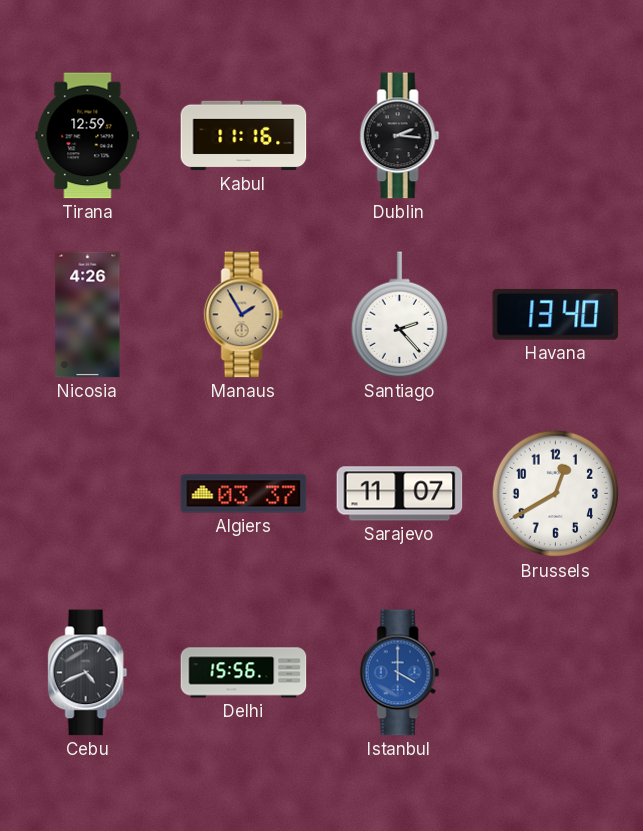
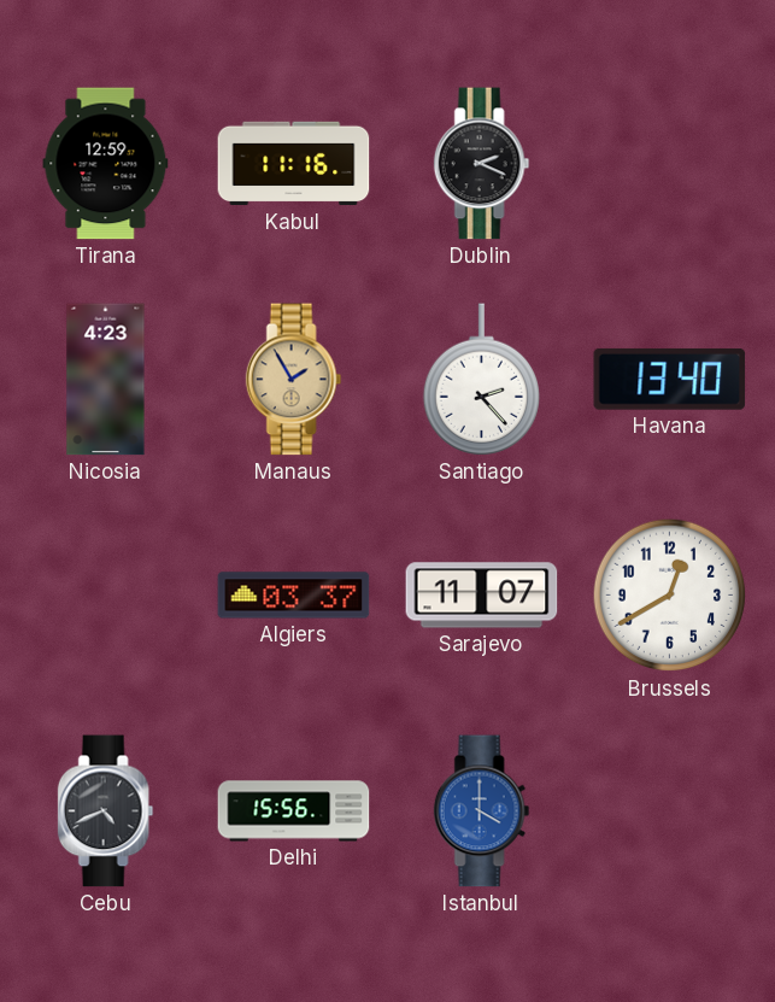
Dublin: 2:16 -> 2:19 (482, 164)
Nicosia: 4:26 -> 4:23 (106, 380)
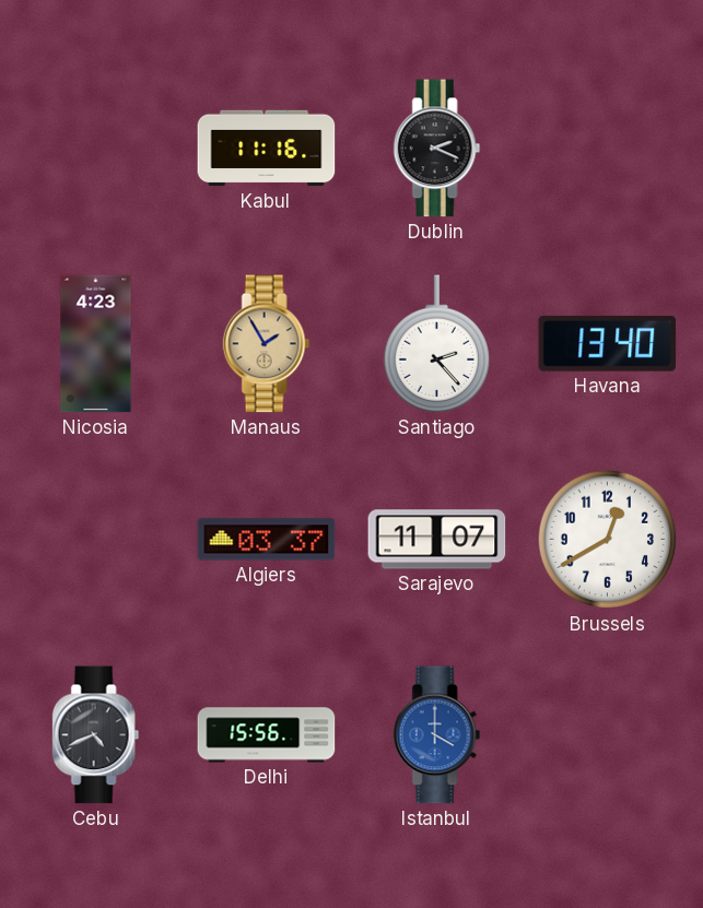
Tirana: 12:59 -> none (106, 164)
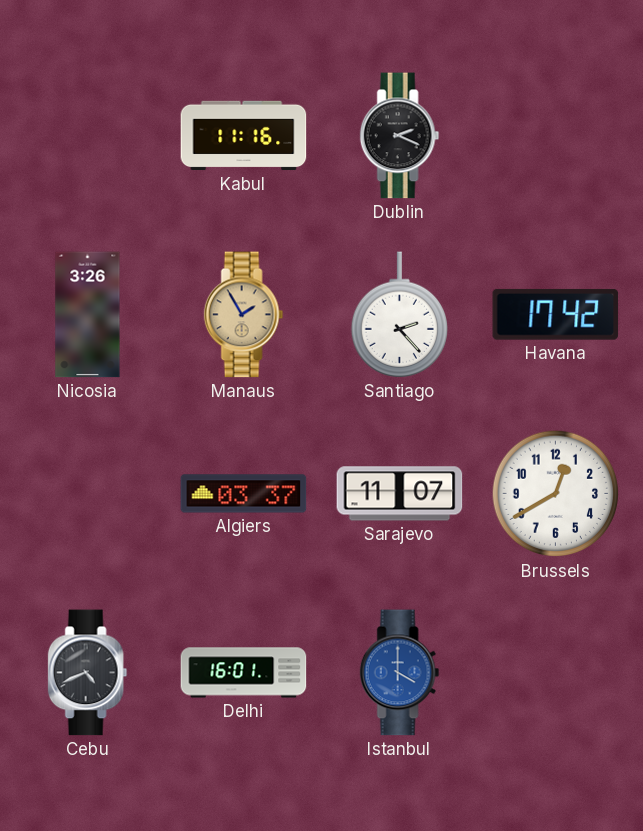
Nicosia: 4:23 -> 3:26 (88, 315)
Havana: 13:40 -> 17:42 (556, 314)
Delhi: 15:56 -> 16:01 (244, 673)
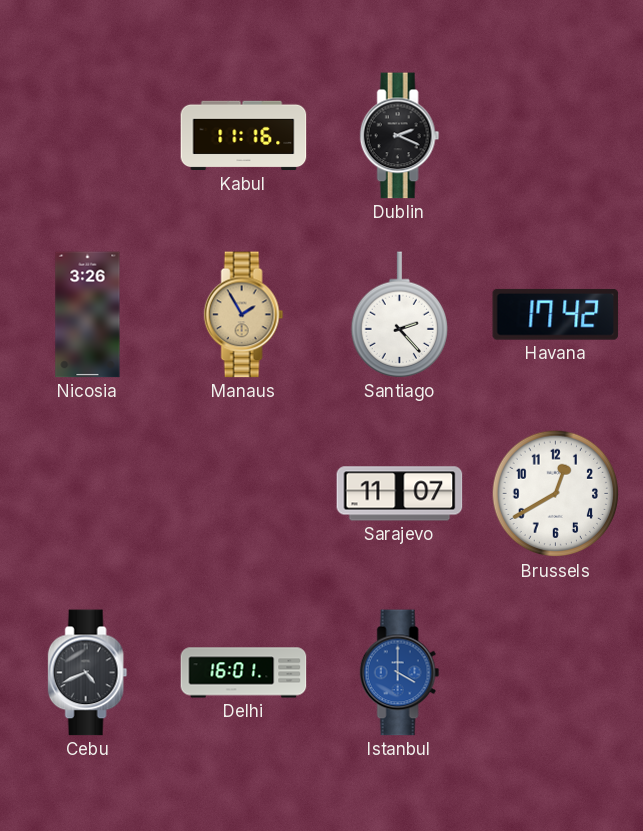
Algiers: 03:37 -> none (244, 494)
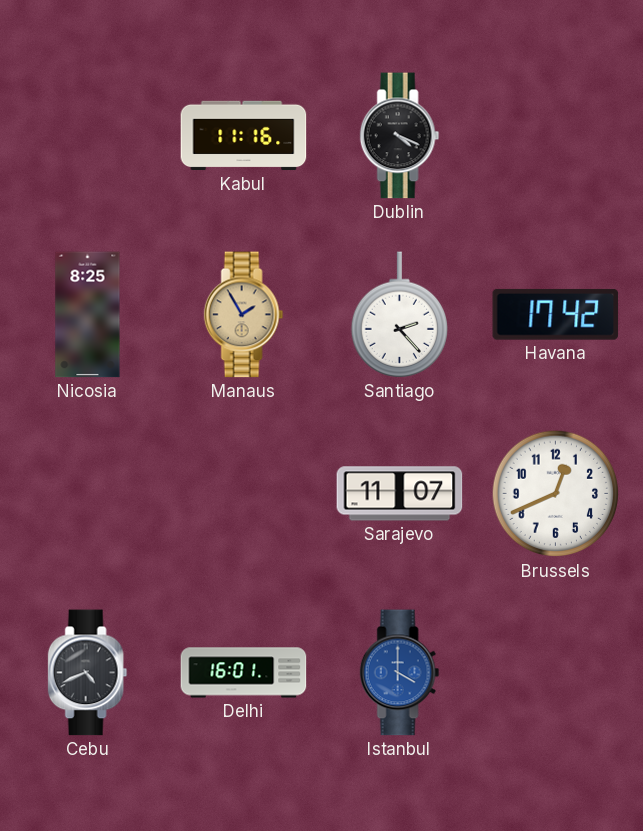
Dublin: 2:19 -> 4:19 (400, 136)
Nicosia: 3:26 -> 8:25 (88, 315)
Brussels: 12:40 -> 12:41 (556, 494)
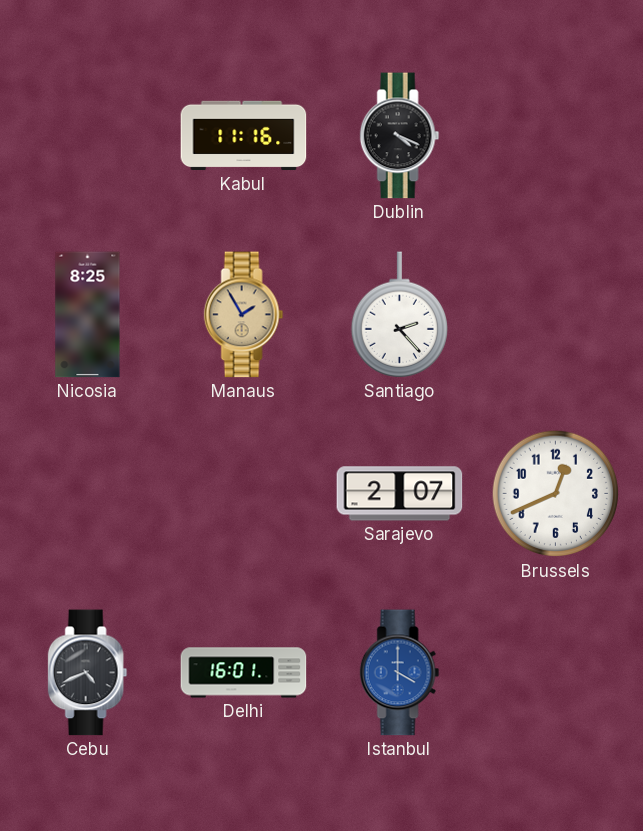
Havana: 17:42 -> none (556, 314)
Sarajevo: 11:07 -> 2:07 (400, 494)
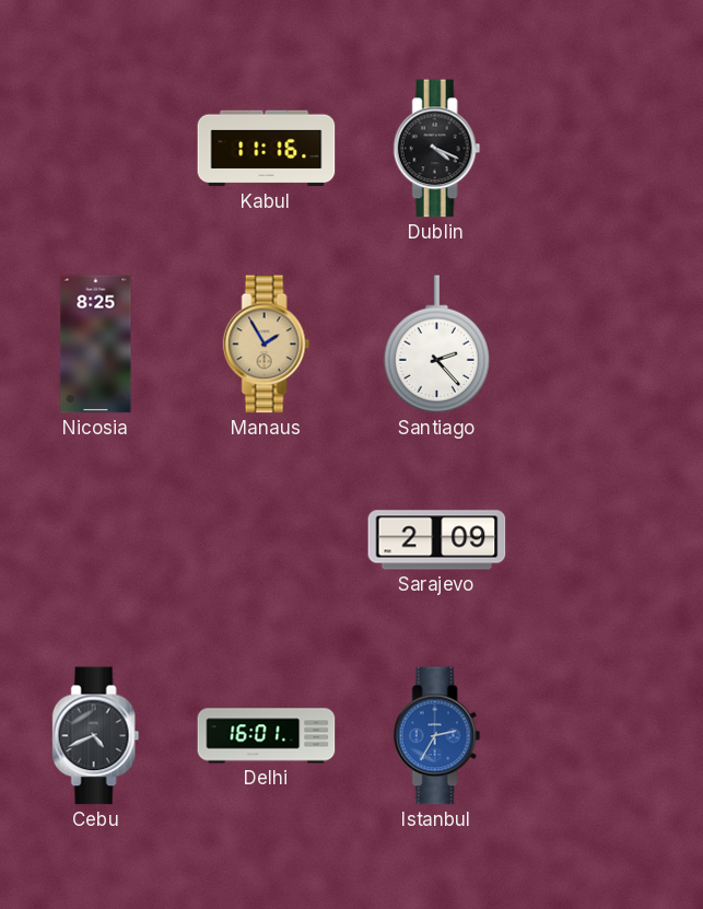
Sarajevo: 2:07 -> 2:09 (437, 540)
Brussels: 12:41 -> none (556, 494)
Istanbul: 4:00 -> 2:35 (437, 736)
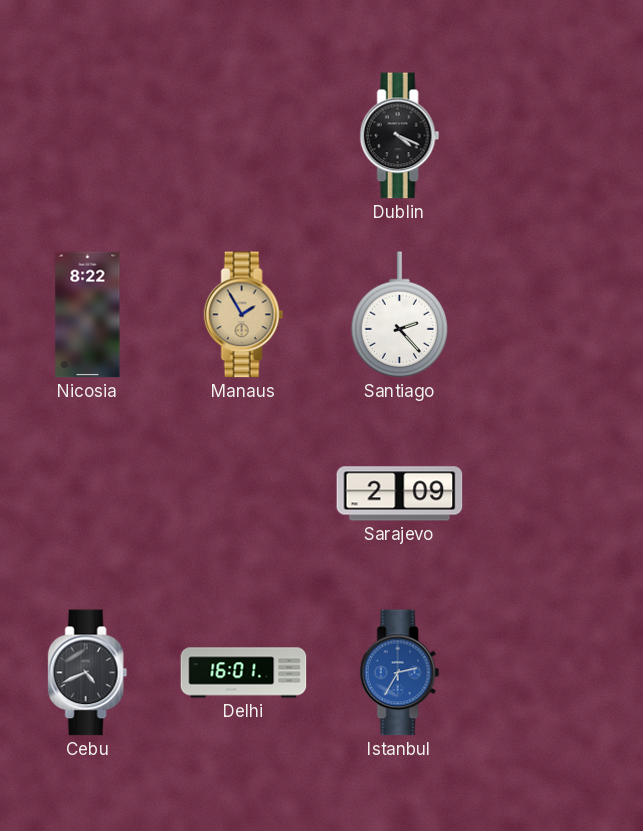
Kabul: 11:16 -> none (267, 149)
Nicosia: 8:25 -> 8:22 (88, 315)
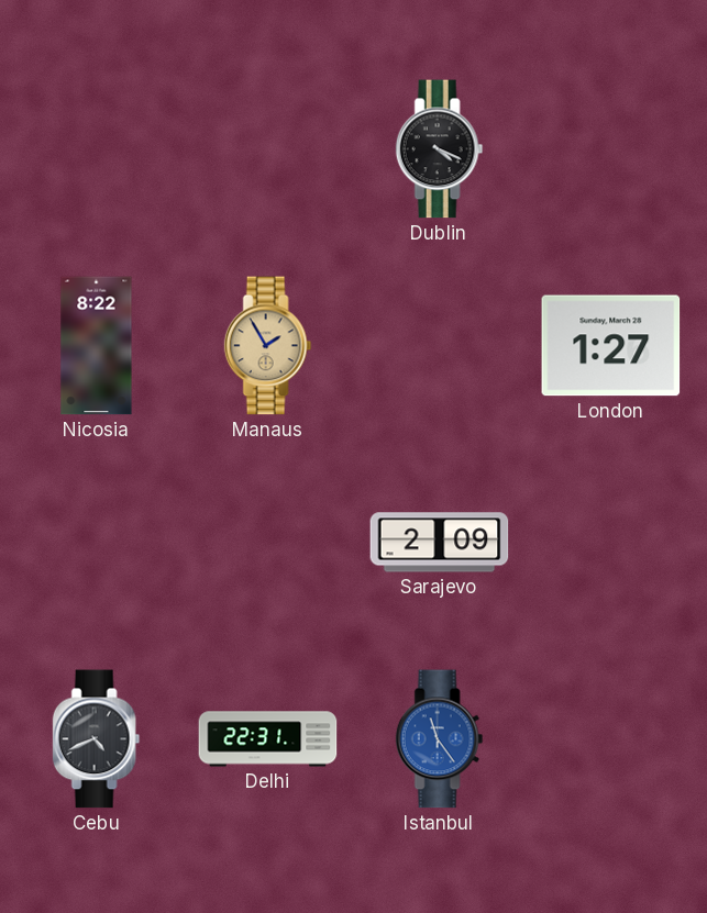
Santiago: 2:23 -> none (399, 315)
London: none -> 1:27 (611, 346)
Delhi: 16:01 -> 22:31 (268, 739)
Istanbul: 2:35 -> 11:24 (440, 739)
